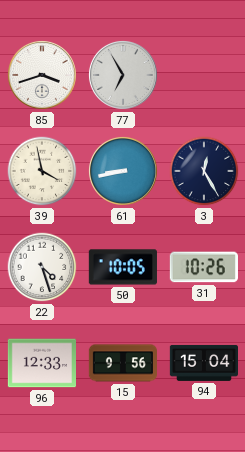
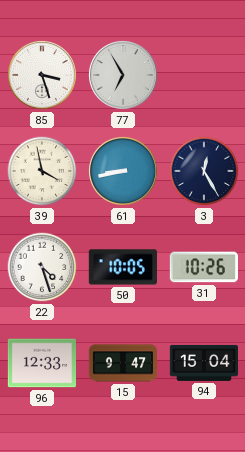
85: 3:42 -> 3:27 (42, 75)
15: 9:56 -> 9:47 (122, 363)
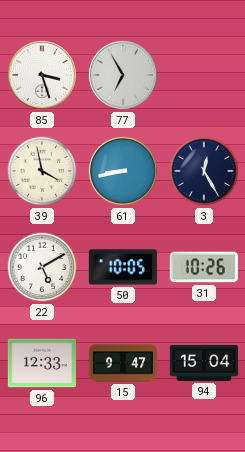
22: 4:27 -> 5:10 (42, 267)
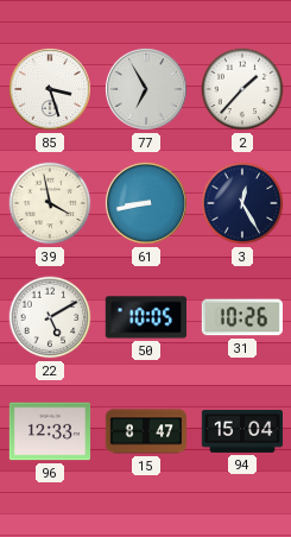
2: none -> 1:37 (242, 89)
15: 9:47 -> 8:47 (145, 431)
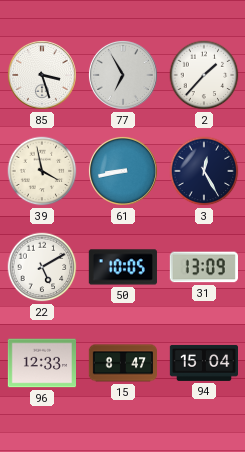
31: 10:26 -> 13:09 (204, 267)
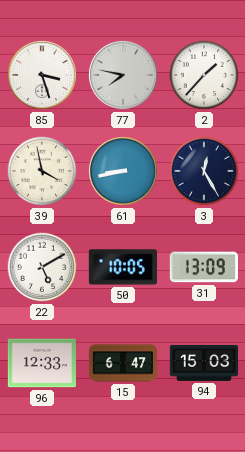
77: 6:55 -> 7:47 (123, 75)
15: 8:47 -> 6:47 (122, 363)
94: 15:04 -> 15:03 (203, 363)
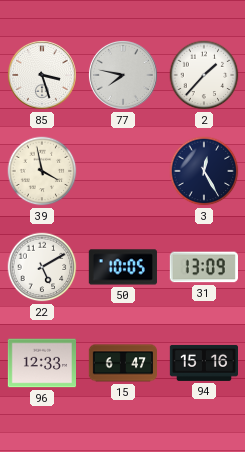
61: 8:43 -> none (123, 171)
94: 15:03 -> 15:16 (203, 363)
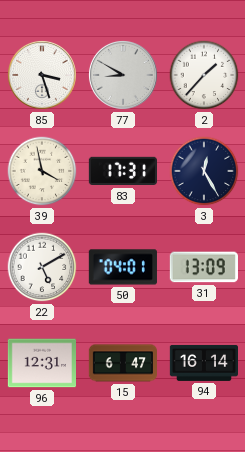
77: 7:47 -> 8:50 (123, 75)
83: none -> 17:31 (122, 171)
50: 10:05 -> 04:01 (123, 267)
96: 12:33 -> 12:31 (41, 363)
94: 15:16 -> 16:14 (203, 363)
